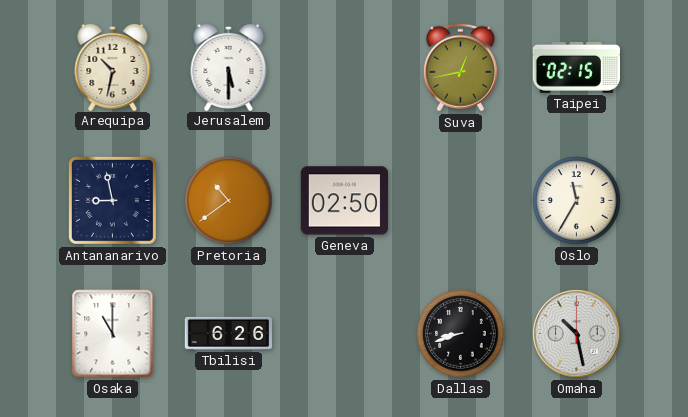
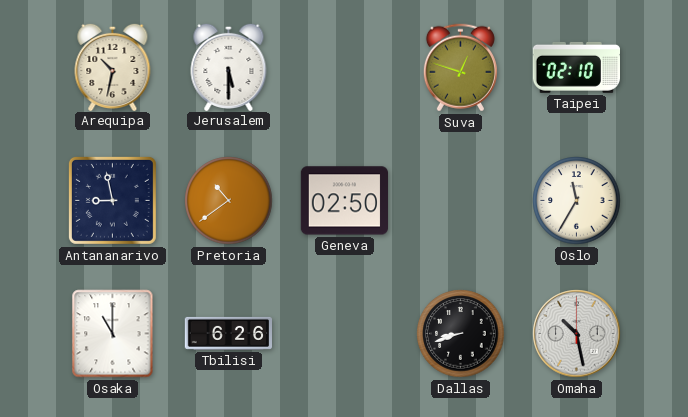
Suva: 12:43 -> 12:48 (460, 68)
Taipei: 02:15 -> 02:10 (576, 67)
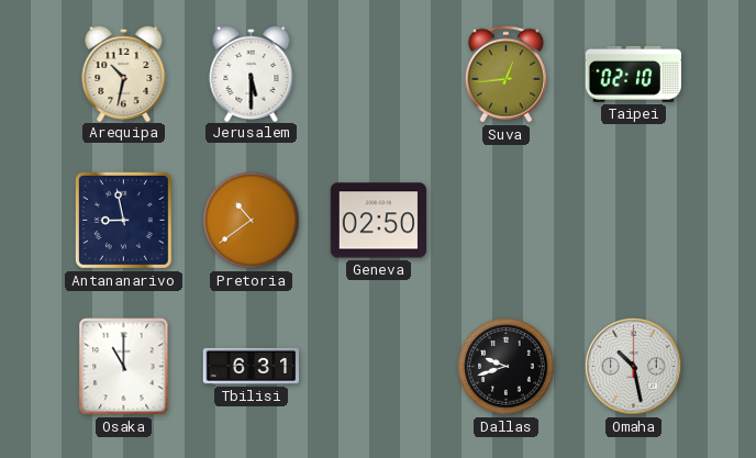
Suva: 12:48 -> 12:44 (505, 75)
Oslo: 11:35 -> none (577, 201)
Tbilisi: 6:26 -> 6:31 (251, 366)
Dallas: 8:42 -> 9:42 (507, 367)
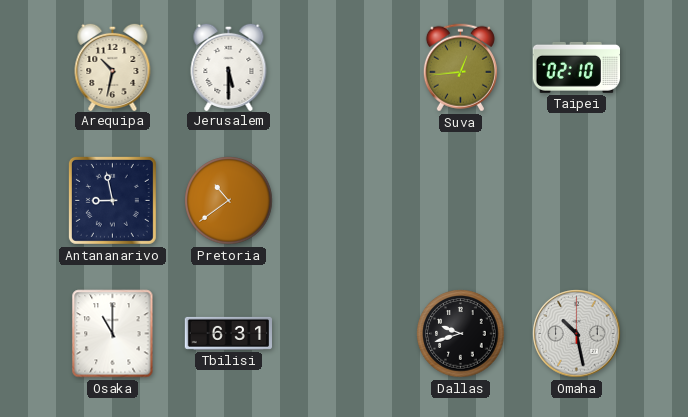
Geneva: 02:50 -> none (378, 221)
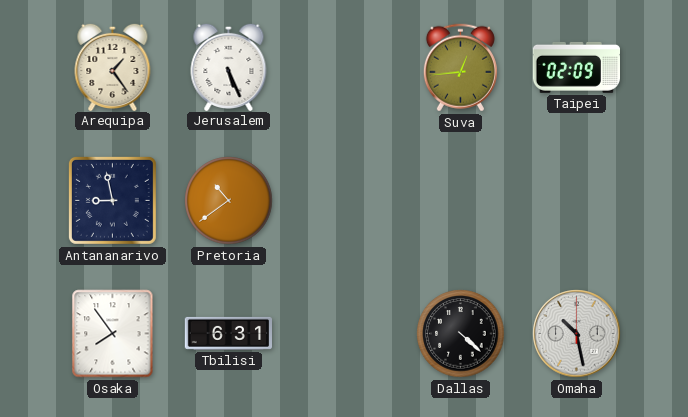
Arequipa: 10:32 -> 1:24 (113, 66)
Jerusalem: 5:30 -> 5:26 (229, 66)
Taipei: 02:10 -> 02:09 (576, 67)
Osaka: 11:00 -> 7:54 (113, 334)
Dallas: 9:42 -> 4:22 (461, 334)
